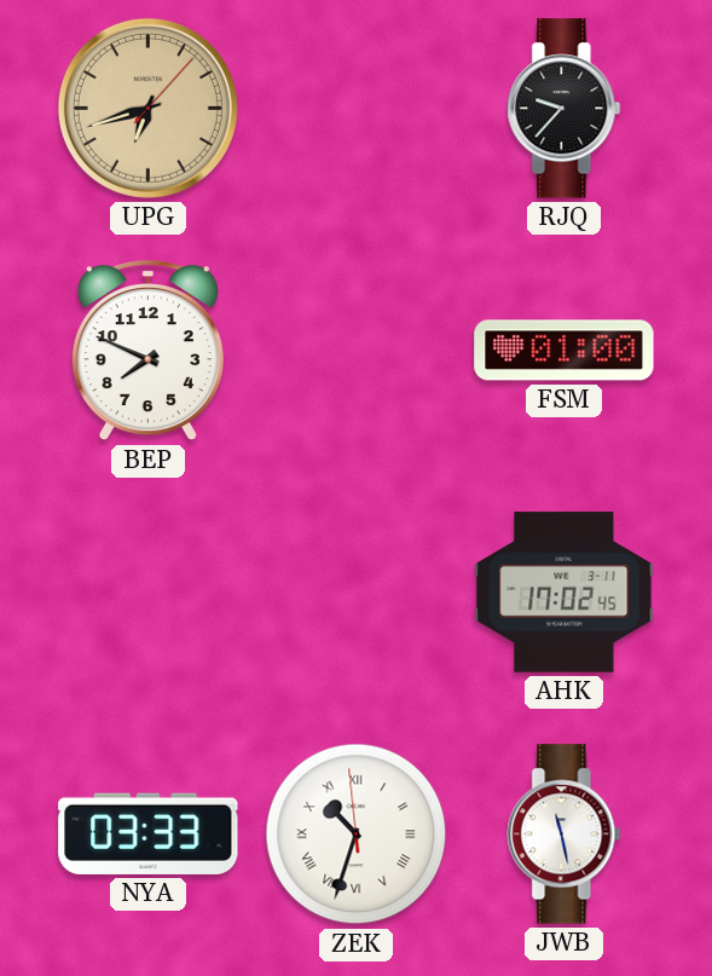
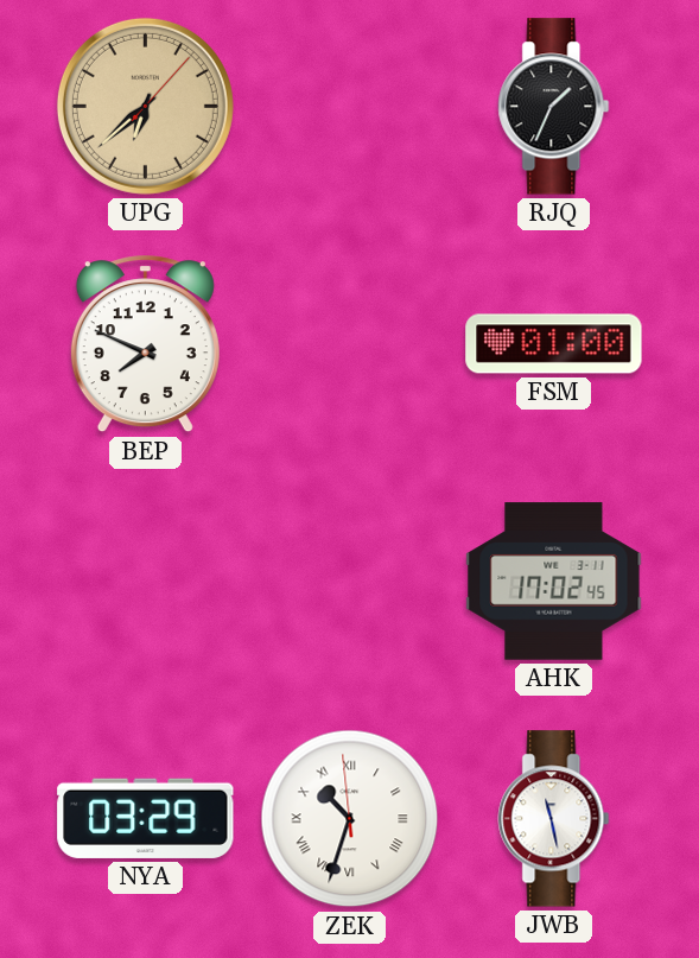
UPG: 6:42 -> 6:38 (145, 106)
RJQ: 9:37 -> 1:34 (554, 107)
NYA: 03:33 -> 03:29 (146, 818)
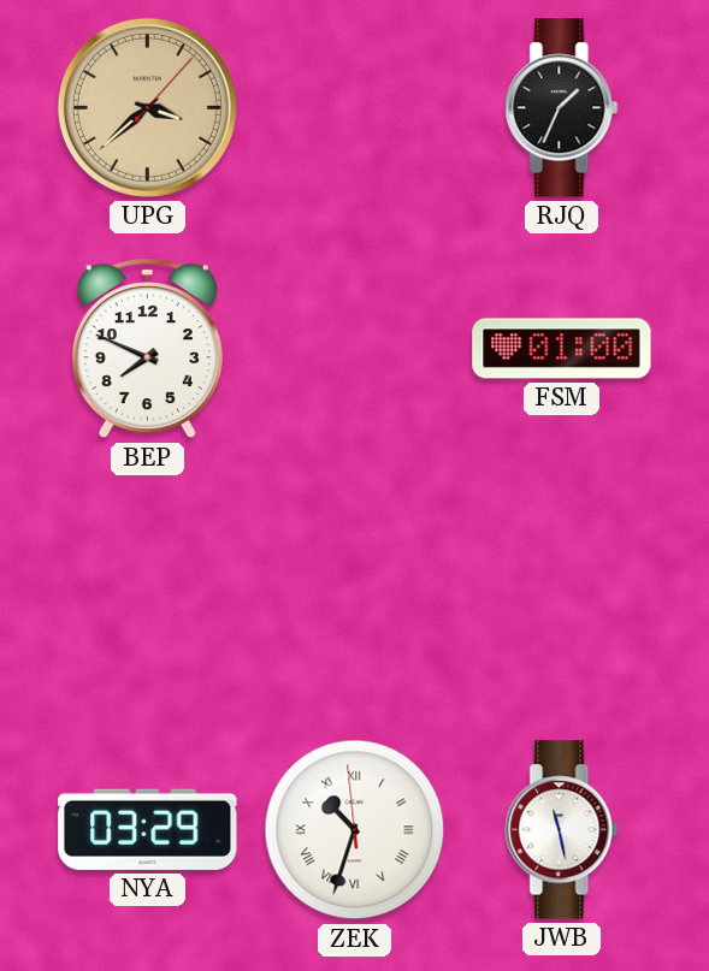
UPG: 6:38 -> 3:38 (147, 107)
AHK: 17:02 -> none (554, 582)
